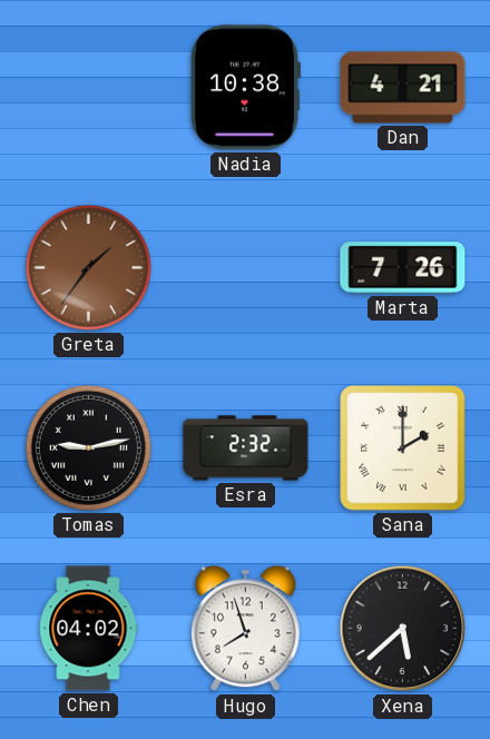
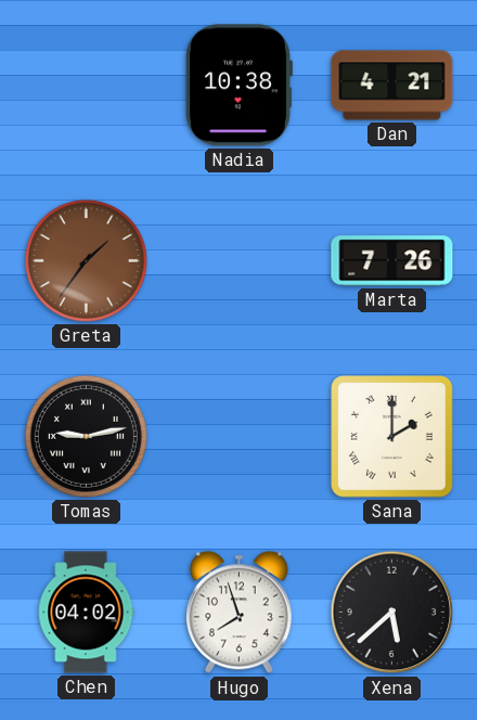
Esra: 2:32 -> none (246, 449)
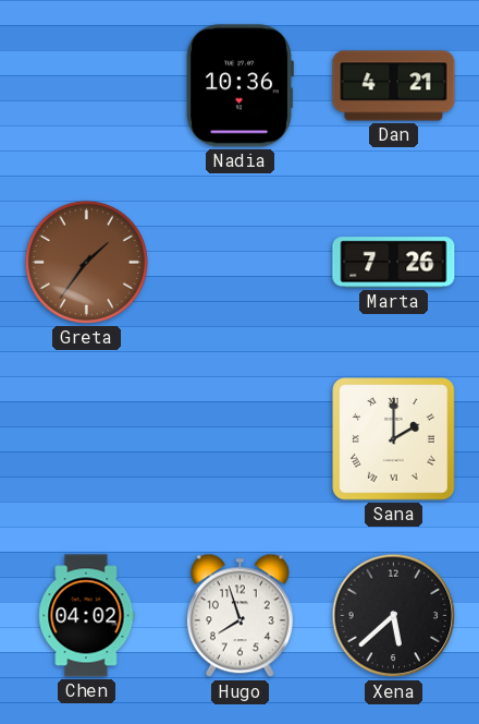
Nadia: 10:38 -> 10:36 (239, 86)
Tomas: 9:13 -> none (86, 436)
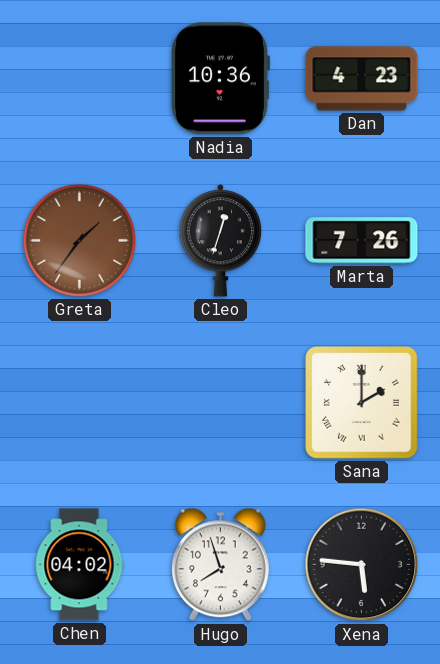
Dan: 4:21 -> 4:23 (362, 79)
Cleo: none -> 12:33 (220, 241)
Xena: 5:38 -> 5:46 (362, 565)
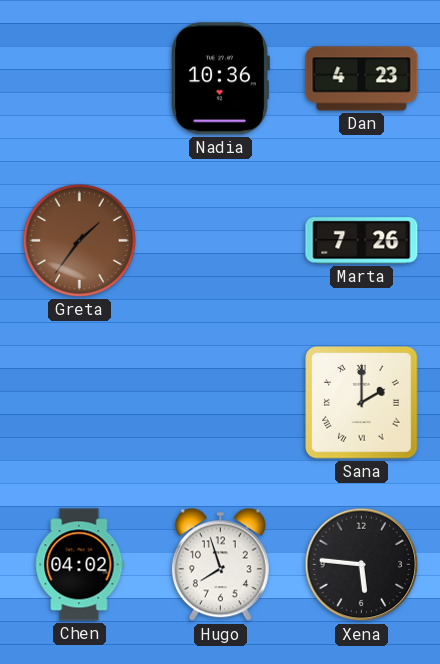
Cleo: 12:33 -> none (220, 241)
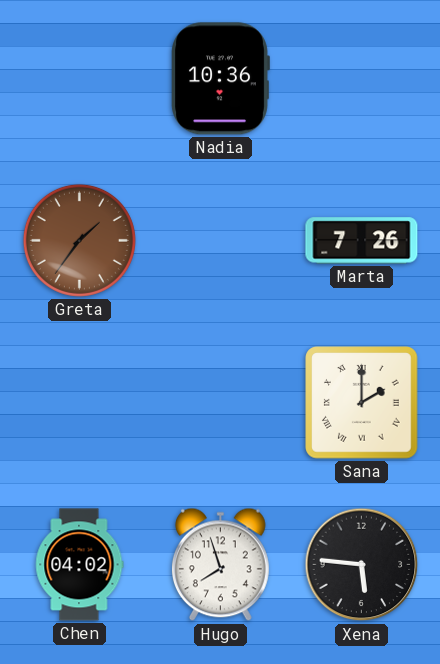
Dan: 4:23 -> none (362, 79)
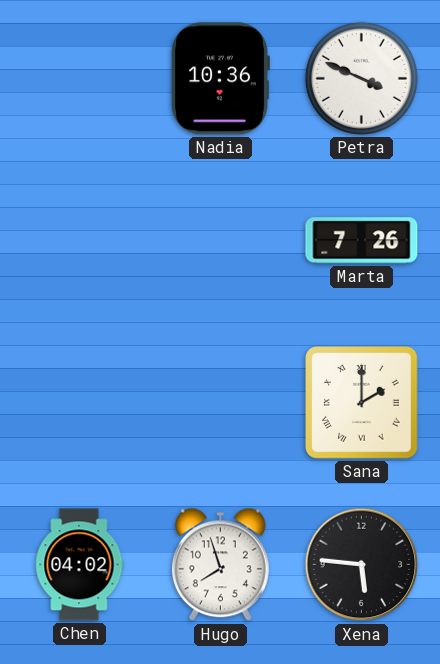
Petra: none -> 3:49 (361, 78)
Greta: 1:36 -> none (79, 240)
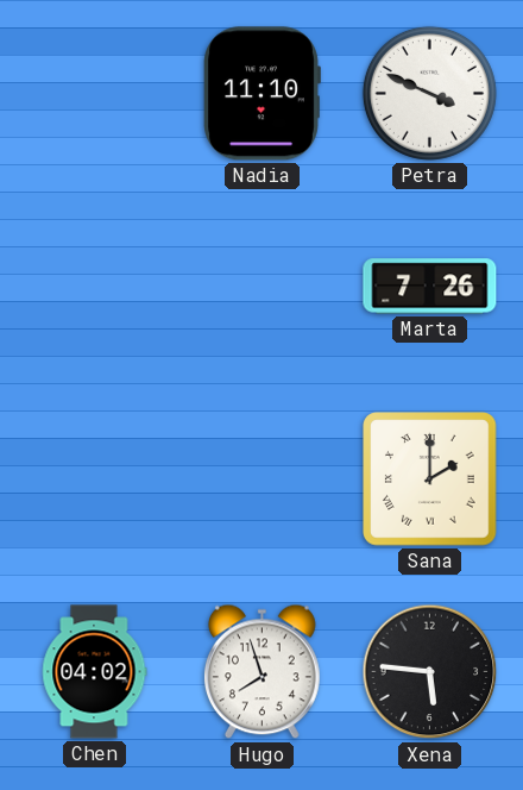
Nadia: 10:36 -> 11:10 (261, 94)
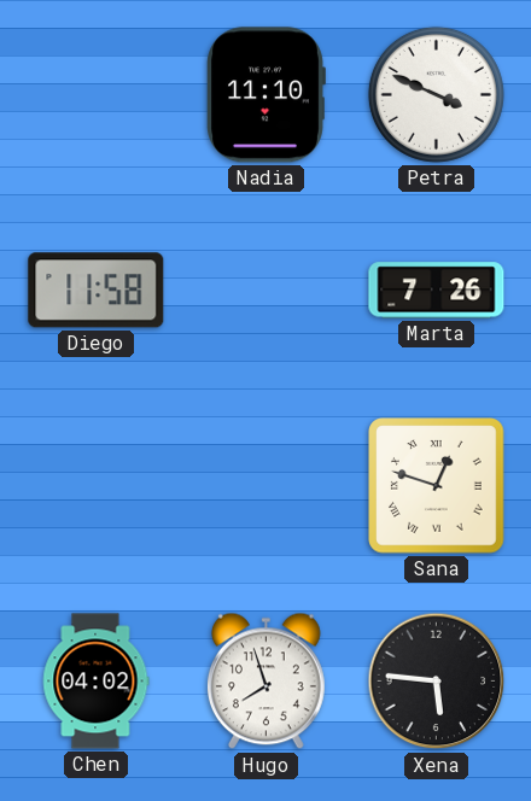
Diego: none -> 11:58 (97, 291)
Sana: 2:00 -> 12:48 (437, 486)
